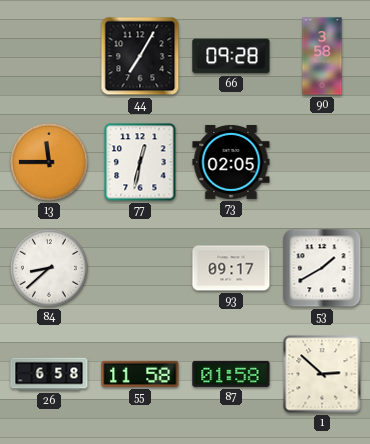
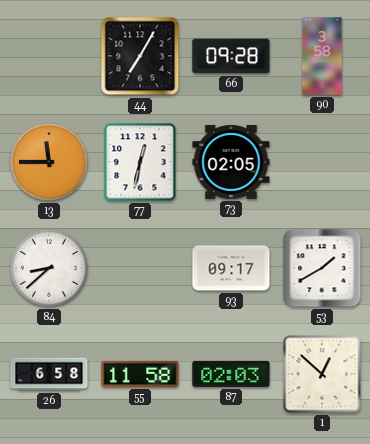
87: 01:58 -> 02:03 (231, 374)
1: 2:52 -> 12:52 (322, 374)
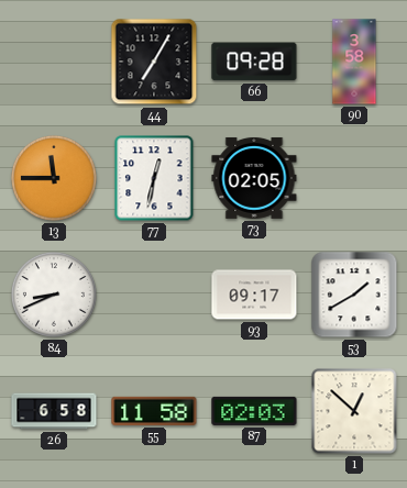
84: 8:38 -> 8:41 (54, 295)
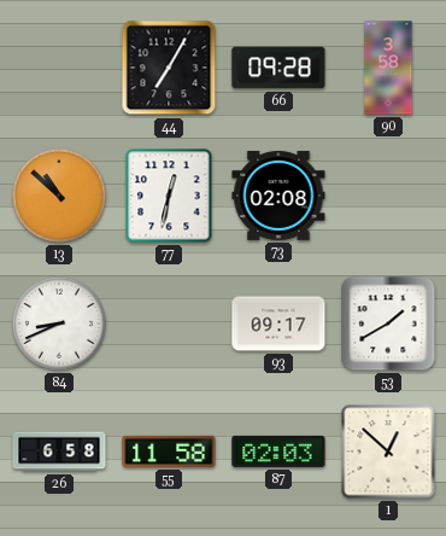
13: 11:45 -> 10:52 (59, 196)
73: 02:05 -> 02:08 (278, 196)
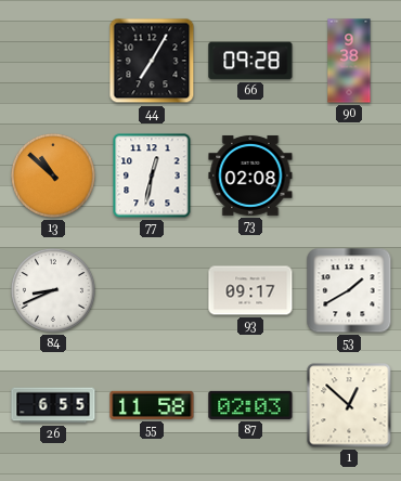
90: 3:58 -> 9:38 (349, 61)
26: 6:58 -> 6:55 (53, 405)
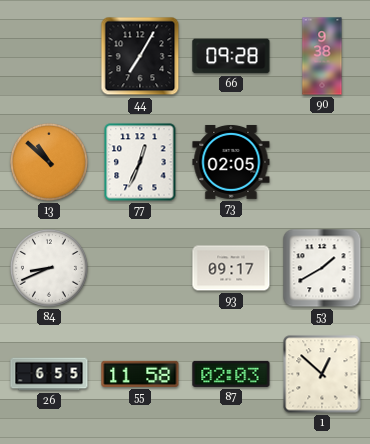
77: 12:32 -> 12:34 (140, 162)
73: 02:08 -> 02:05 (231, 162)
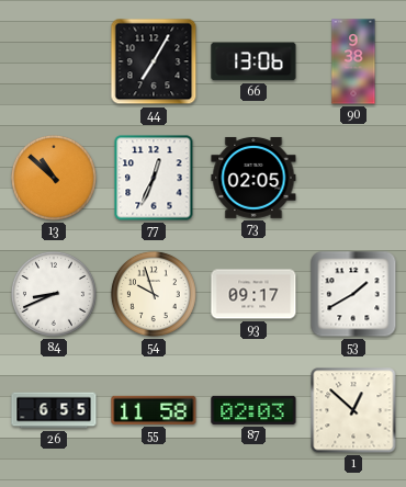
66: 09:28 -> 13:06 (253, 61)
54: none -> 9:57 (154, 294)
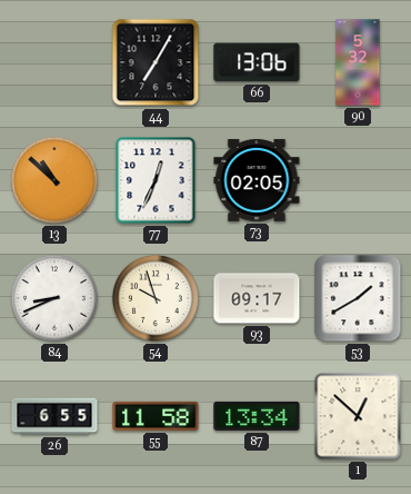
90: 9:38 -> 5:32 (358, 62)
87: 02:03 -> 13:34 (257, 416)
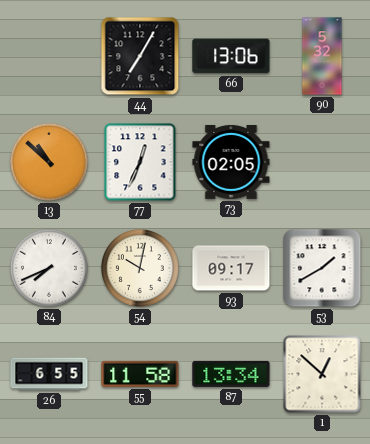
84: 8:41 -> 7:41 (49, 268)
54: 9:57 -> 10:02 (140, 268)
